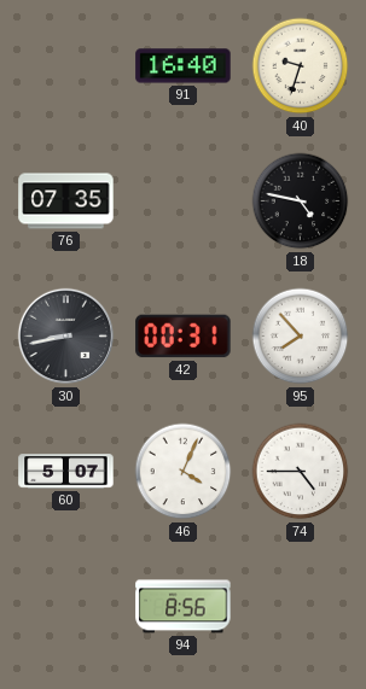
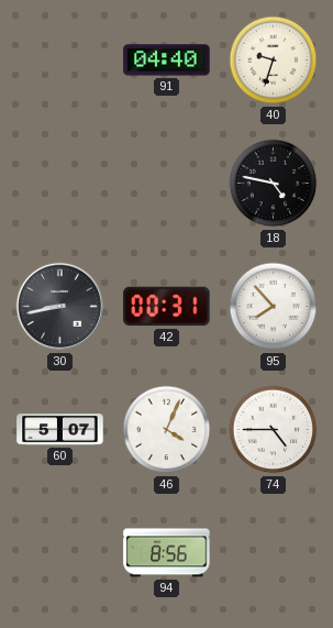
91: 16:40 -> 04:40 (167, 60)
76: 07:35 -> none (66, 202)
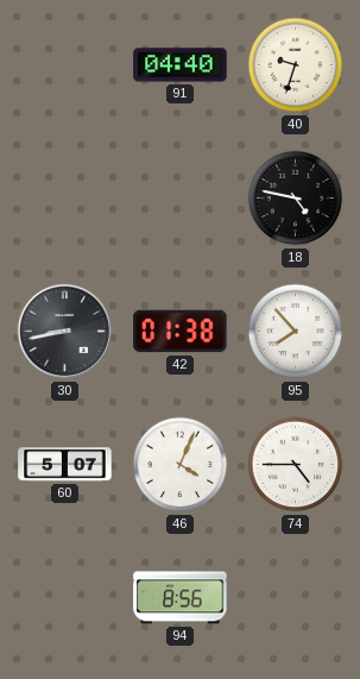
42: 00:31 -> 01:38 (181, 332)
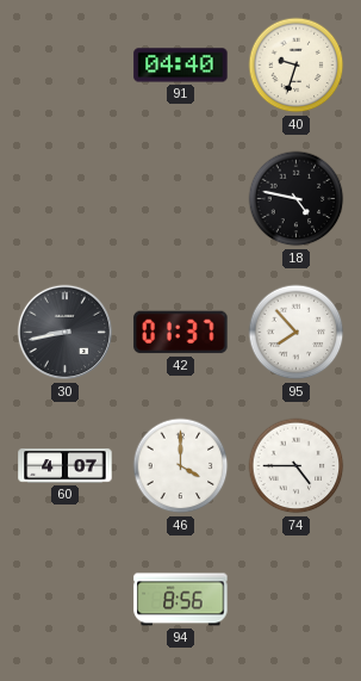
42: 01:38 -> 01:37 (181, 333)
60: 5:07 -> 4:07 (66, 466)
46: 4:04 -> 4:00 (181, 466)
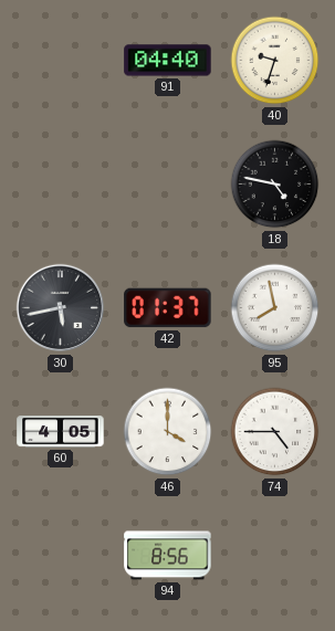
30: 8:43 -> 5:43 (61, 308)
95: 7:53 -> 7:58 (275, 308)
60: 4:07 -> 4:05 (61, 432)
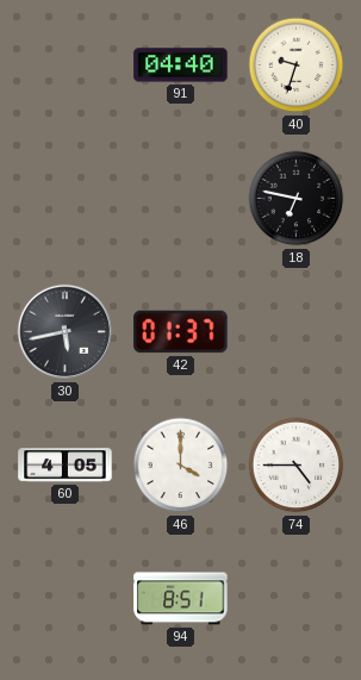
18: 4:47 -> 6:47 (297, 199)
95: 7:58 -> none (275, 308)
94: 8:56 -> 8:51 (181, 599)
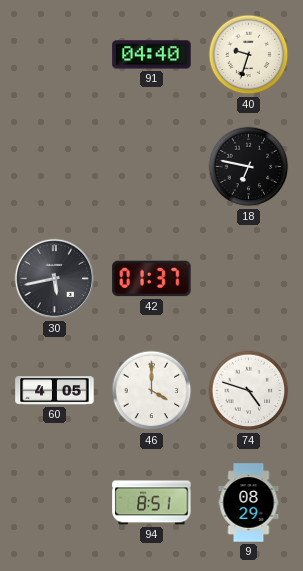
74: 4:45 -> 4:48 (249, 391)
9: none -> 08:29 (249, 503)
